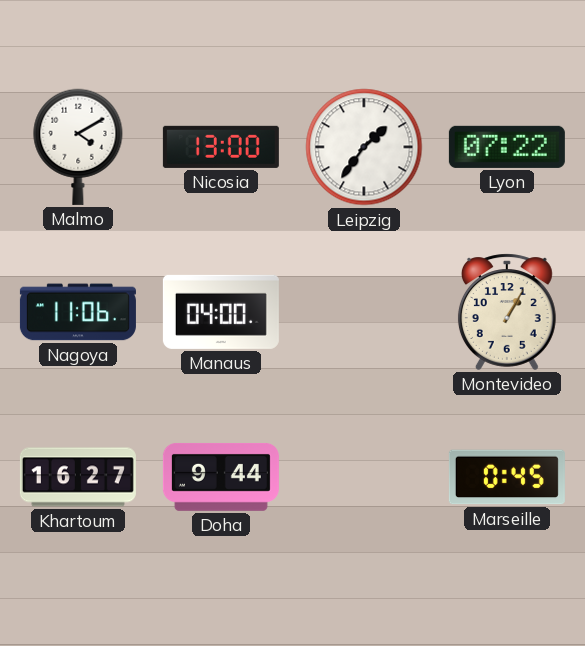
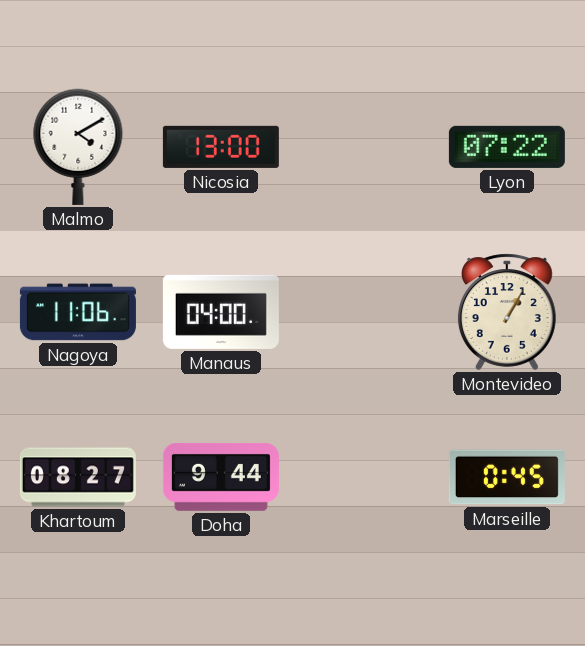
Leipzig: 1:36 -> none (364, 147)
Khartoum: 16:27 -> 08:27 (78, 477)
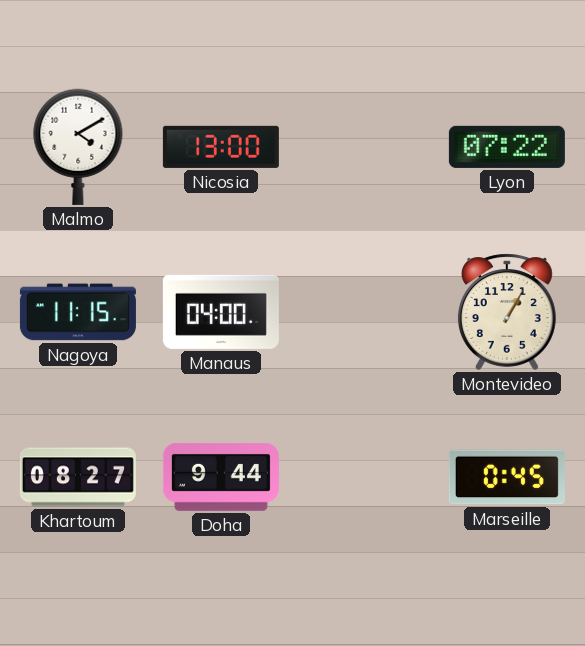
Nagoya: 11:06 -> 11:15 (78, 312)
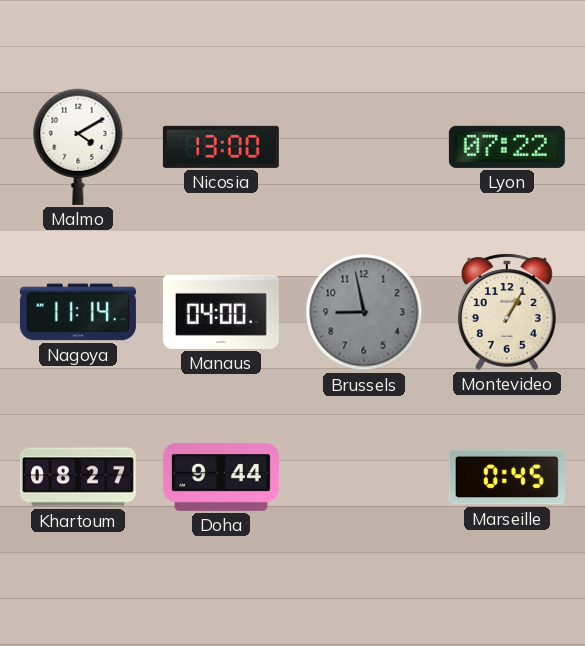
Nagoya: 11:15 -> 11:14 (78, 312)
Brussels: none -> 8:58 (364, 312)
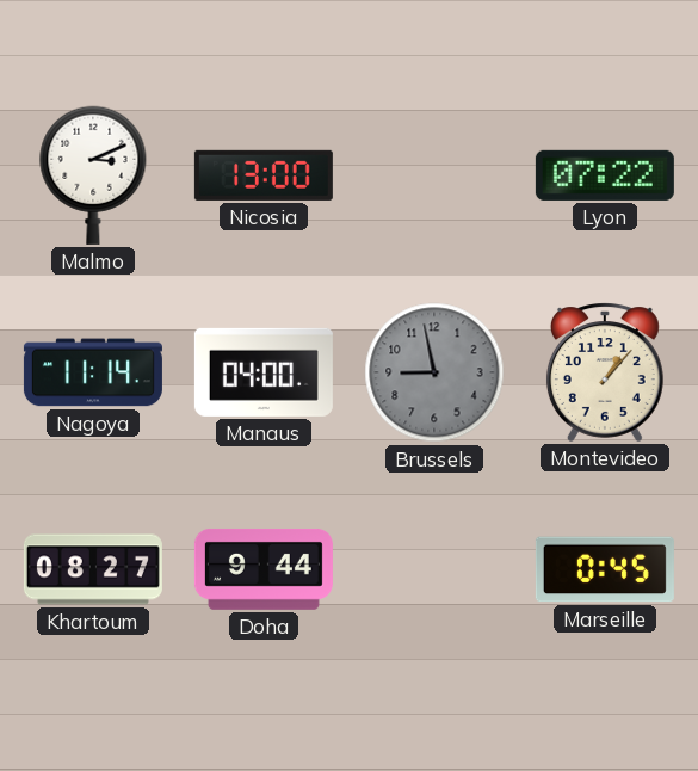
Malmo: 4:10 -> 3:11 (93, 175)
Montevideo: 1:05 -> 1:07 (605, 372)
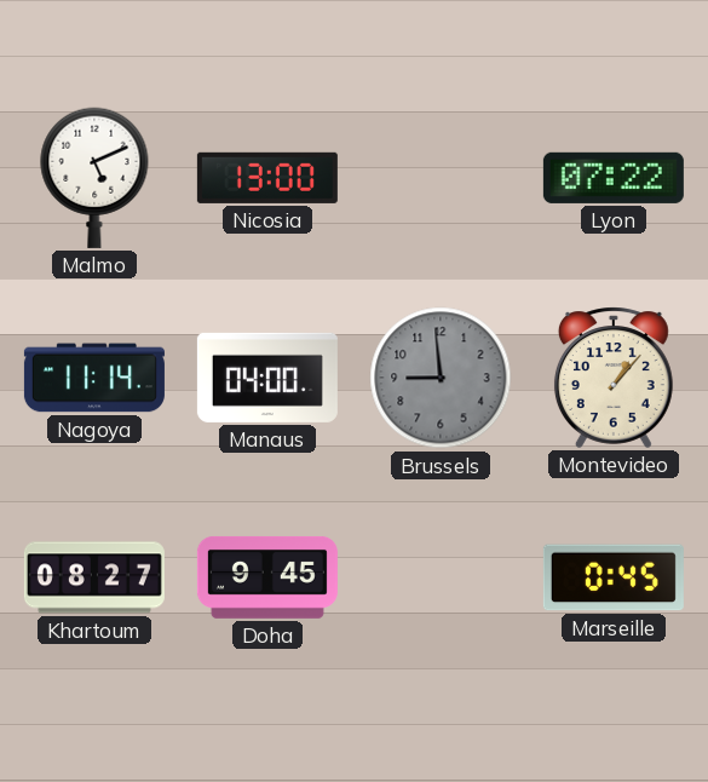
Malmo: 3:11 -> 5:11 (94, 178)
Brussels: 8:58 -> 8:59 (441, 378)
Doha: 9:44 -> 9:45 (267, 577)
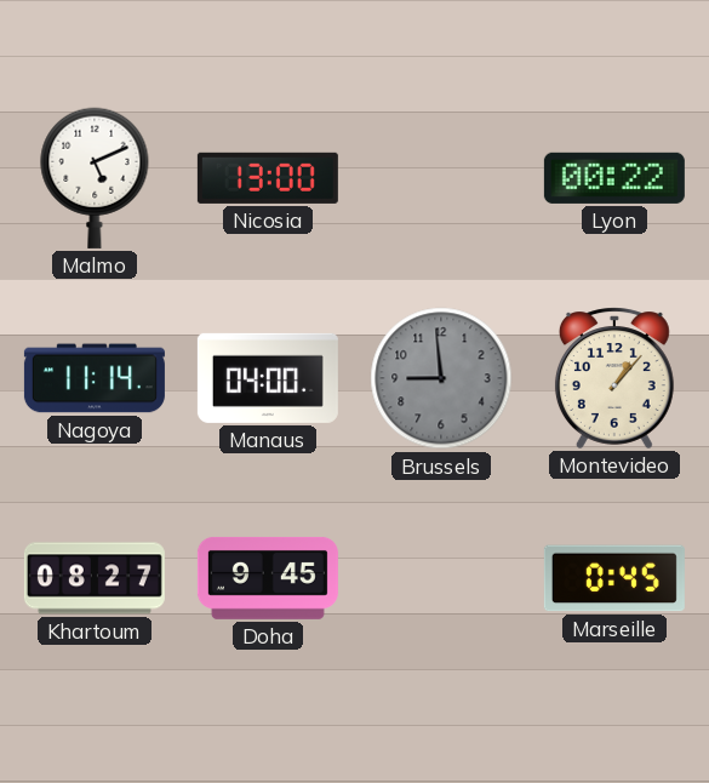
Lyon: 07:22 -> 00:22 (614, 178)
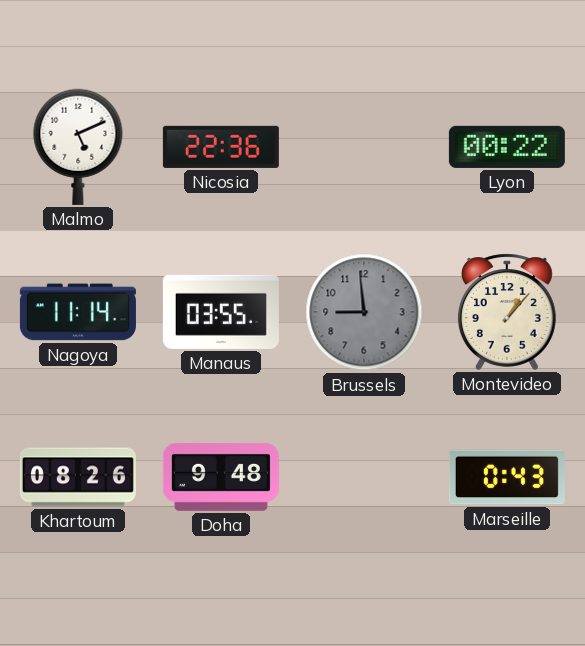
Nicosia: 13:00 -> 22:36 (221, 147)
Manaus: 04:00 -> 03:55 (221, 312)
Khartoum: 08:27 -> 08:26 (78, 477)
Doha: 9:45 -> 9:48 (221, 477)
Marseille: 0:45 -> 0:43 (507, 477)
